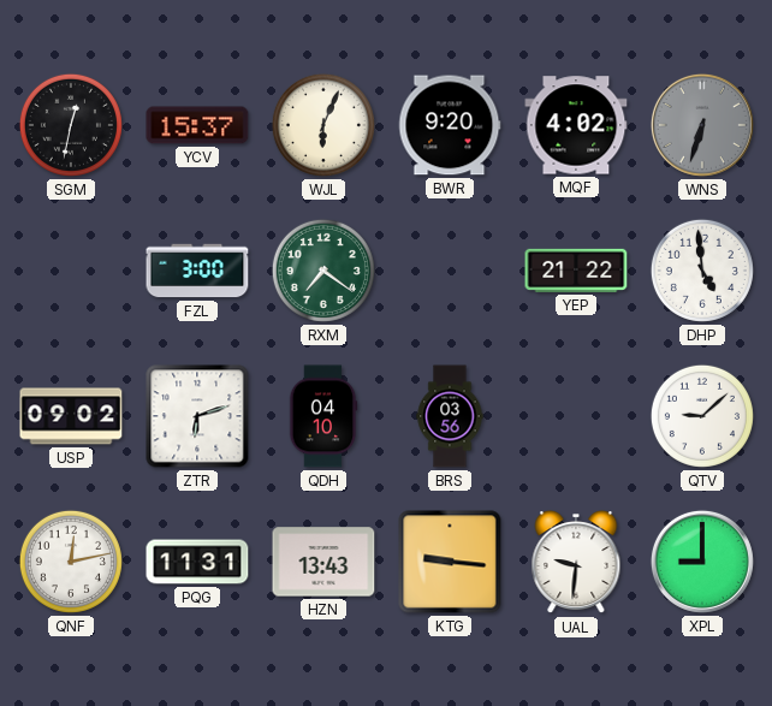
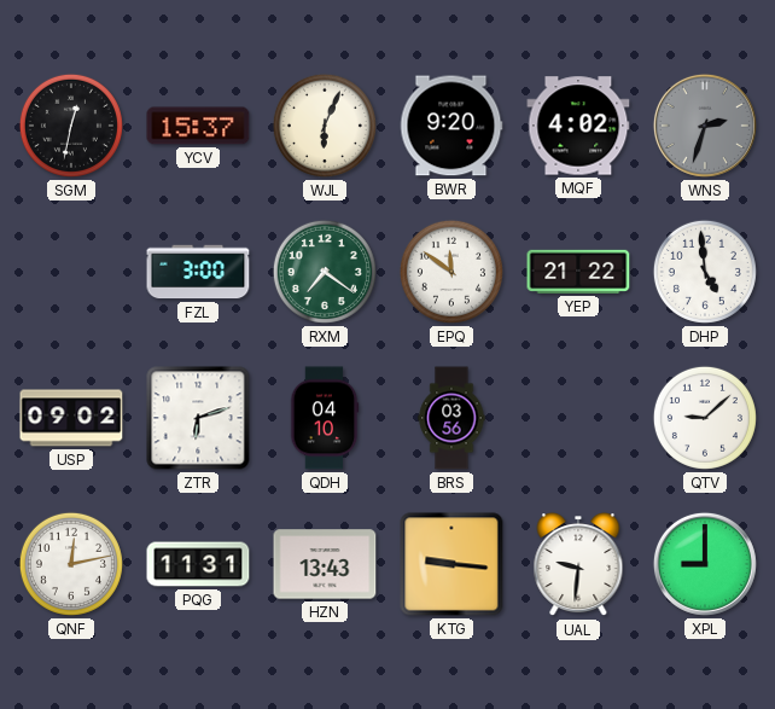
WNS: 6:33 -> 2:33 (705, 126)
EPQ: none -> 11:51 (451, 272)
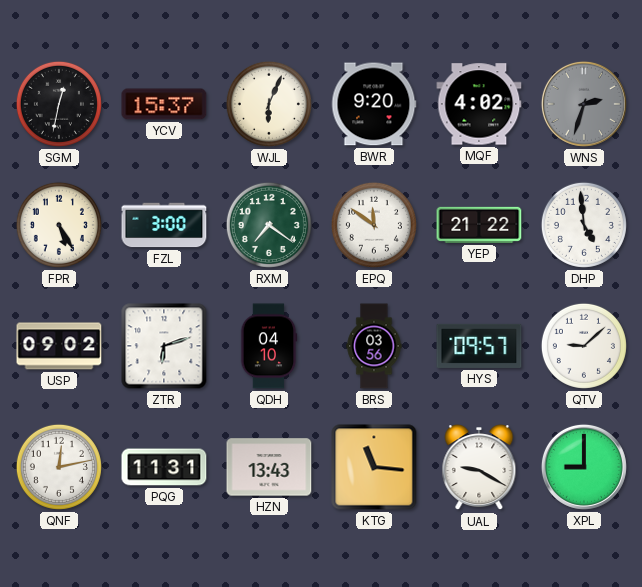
FPR: none -> 5:25 (59, 225)
HYS: none -> 09:57 (479, 346)
KTG: 9:16 -> 11:16 (374, 467)
UAL: 9:31 -> 9:20 (479, 468)
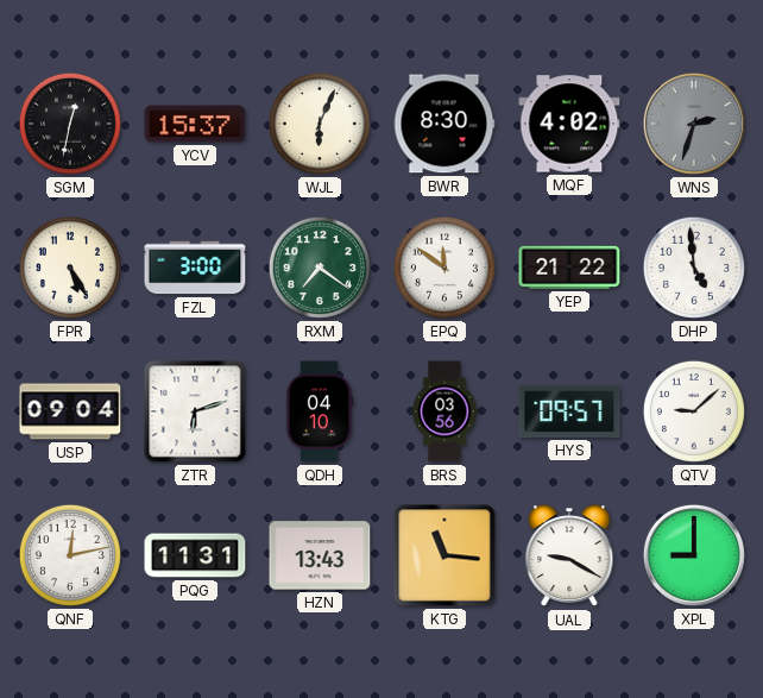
BWR: 9:20 -> 8:30 (444, 124)
USP: 09:02 -> 09:04 (70, 411)
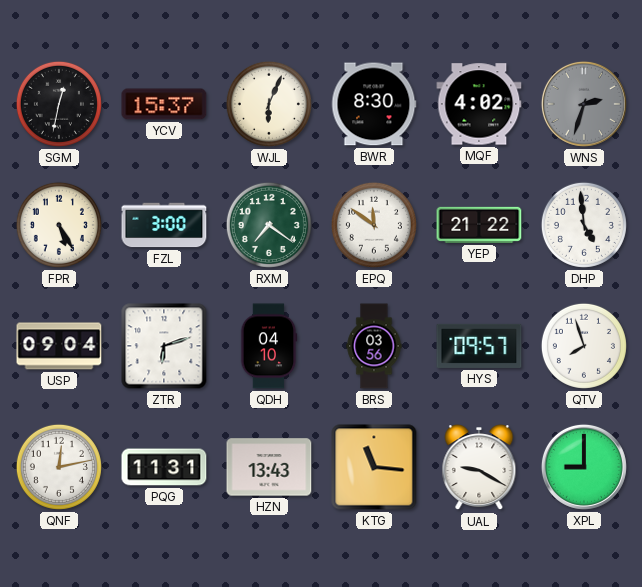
QTV: 9:08 -> 7:57 (584, 346)
